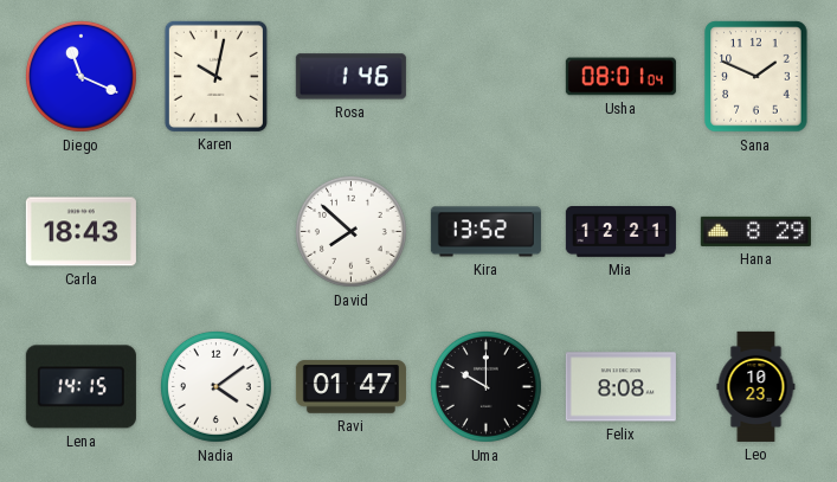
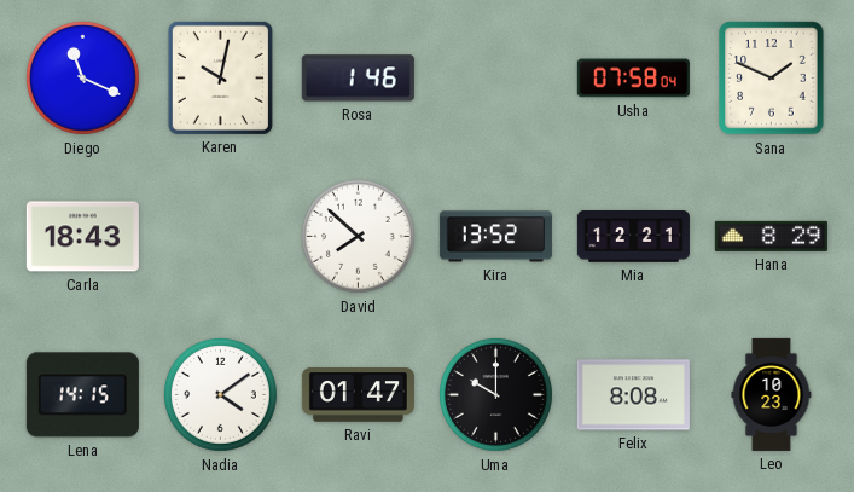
Usha: 08:01 -> 07:58 (633, 79)
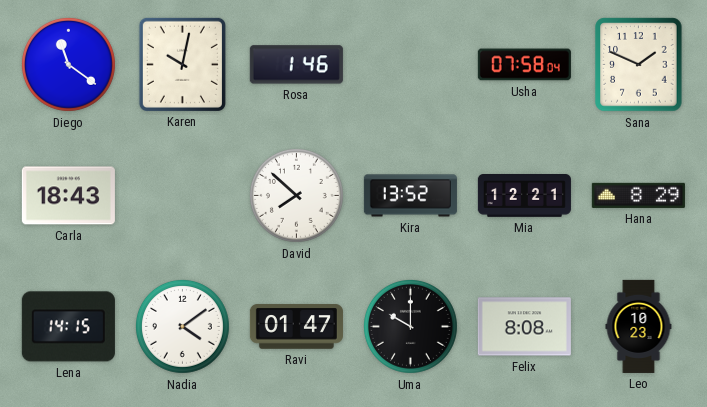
Diego: 11:19 -> 11:21 (68, 64)
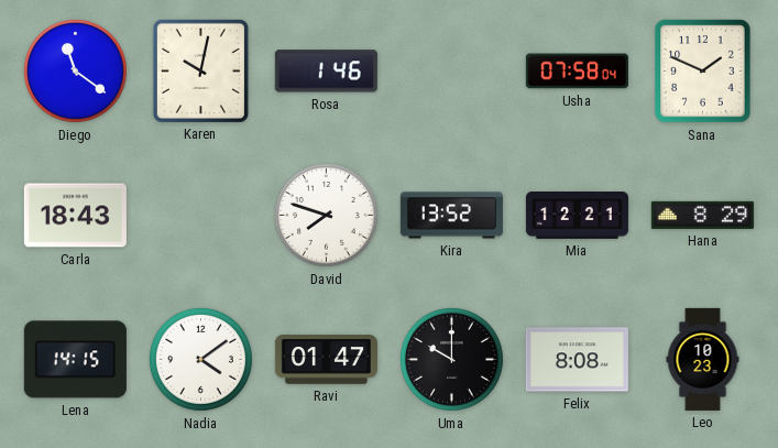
David: 7:52 -> 7:48 (326, 215)
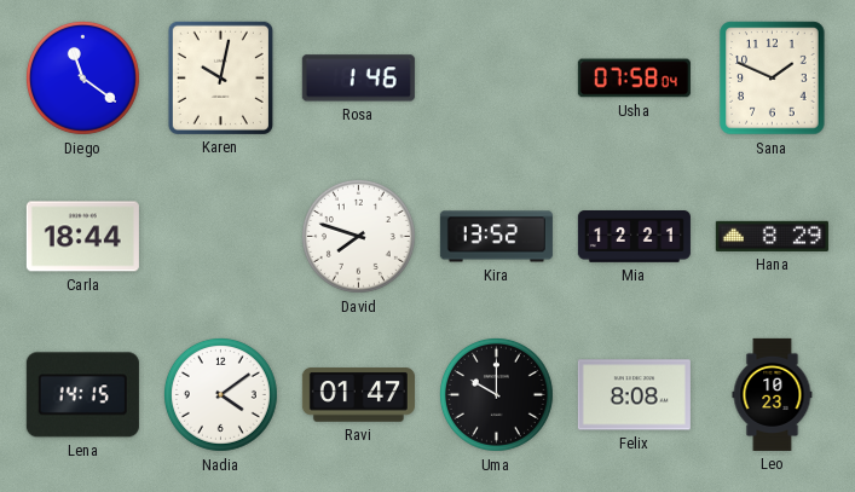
Carla: 18:43 -> 18:44 (82, 237)
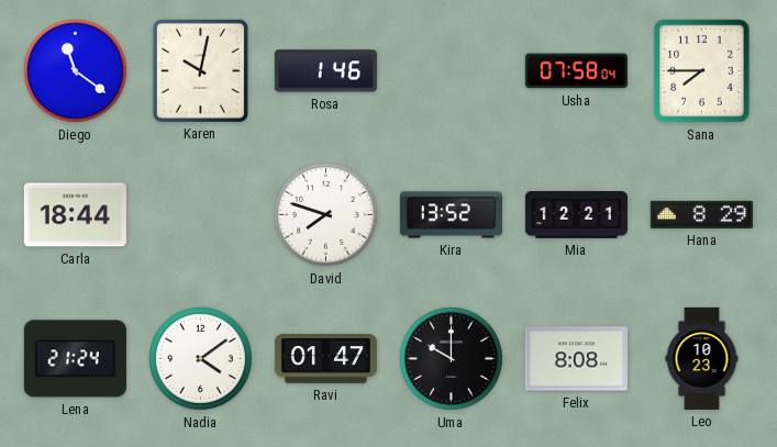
Sana: 1:49 -> 7:45 (702, 71)
Lena: 14:15 -> 21:24 (75, 359)
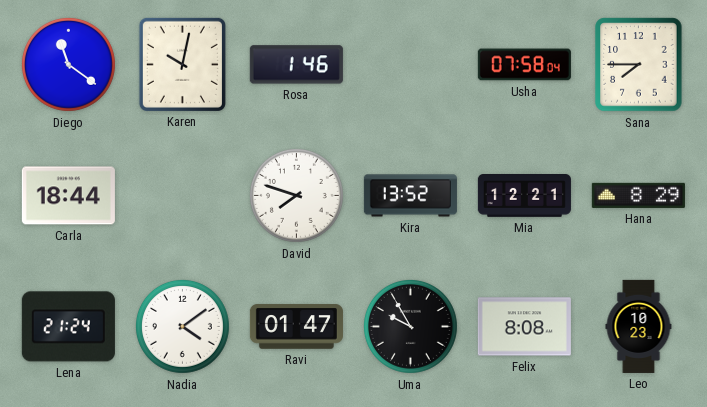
Uma: 10:00 -> 9:55 (410, 326)
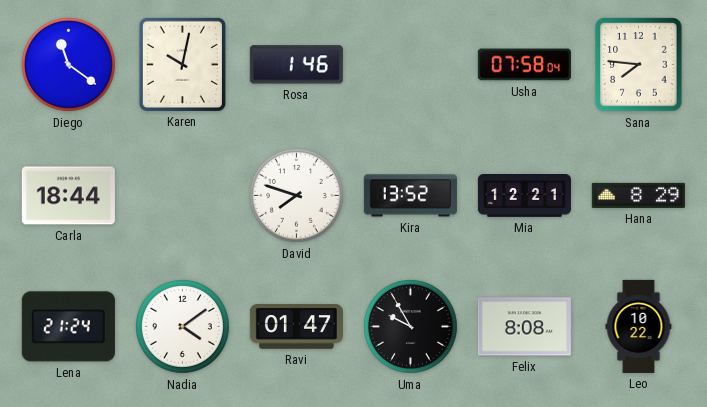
Sana: 7:45 -> 7:46 (639, 65)
Leo: 10:23 -> 10:22 (639, 326)
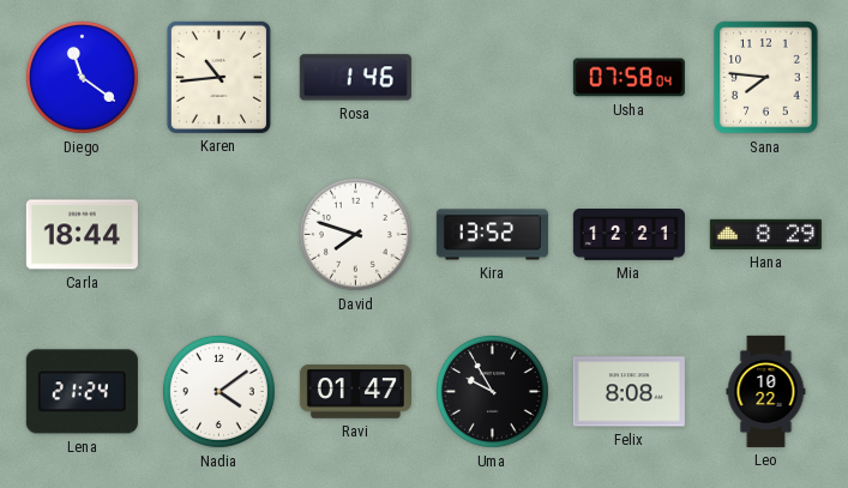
Karen: 10:02 -> 10:44 (218, 77)
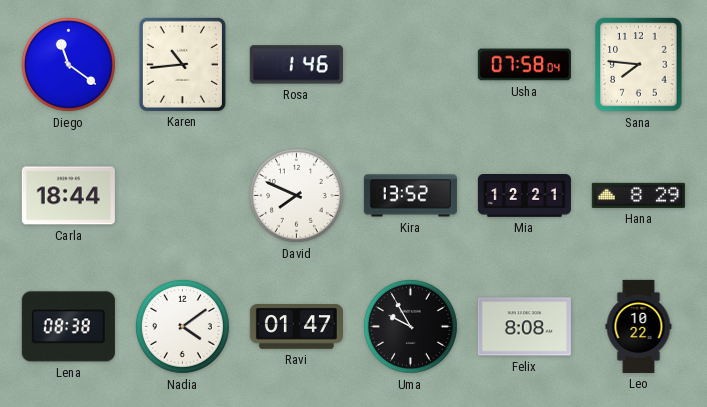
David: 7:48 -> 7:49 (296, 195)
Lena: 21:24 -> 08:38 (68, 327)
